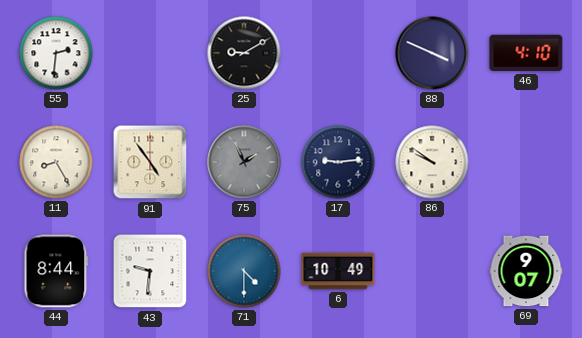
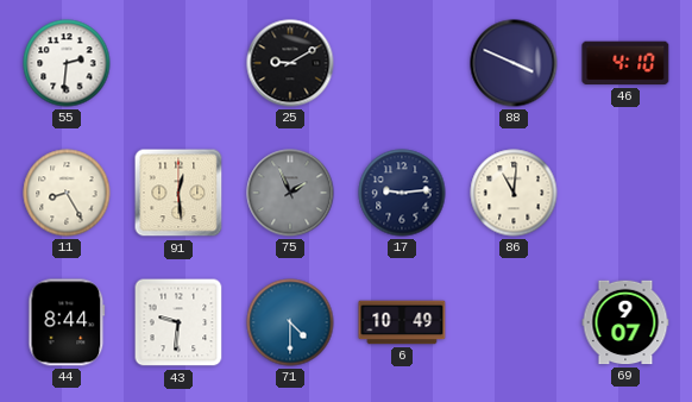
91: 4:54 -> 12:29 (178, 193)
86: 9:51 -> 11:01 (514, 193)
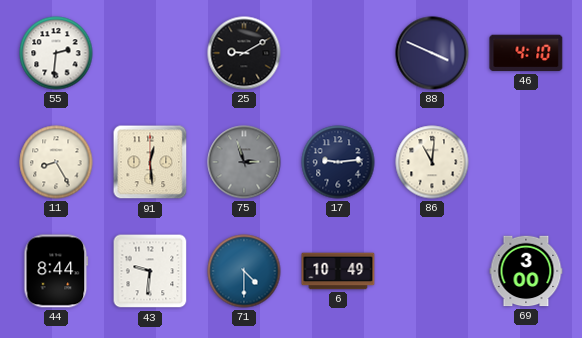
75: 1:56 -> 2:57 (244, 162)
69: 9:07 -> 3:00 (526, 271)
